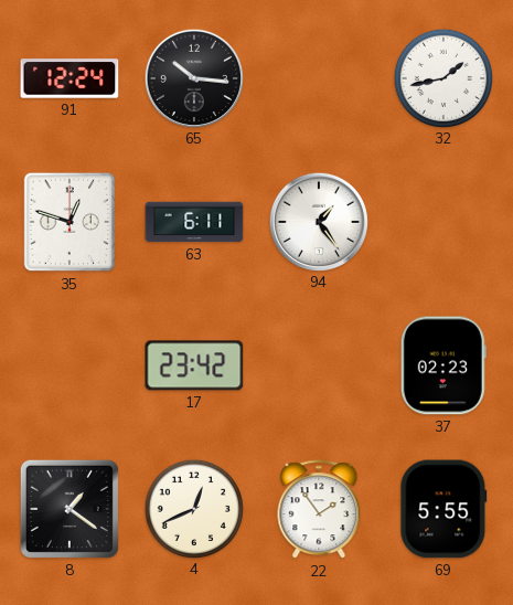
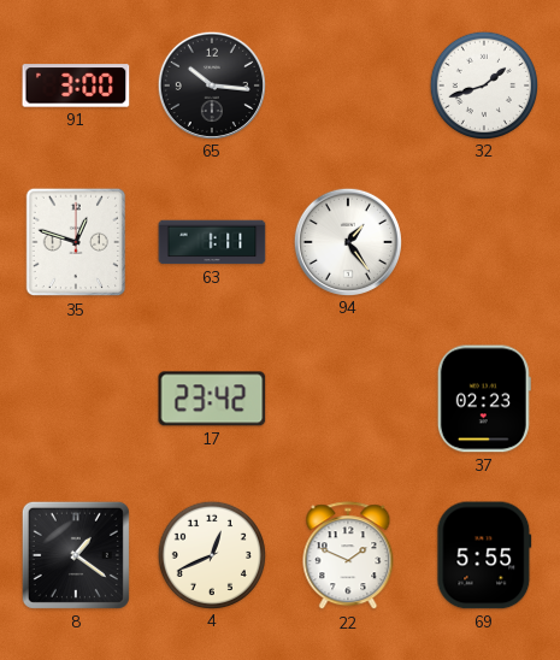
91: 12:24 -> 3:00 (76, 86)
32: 1:43 -> 1:42 (483, 84)
63: 6:11 -> 1:11 (212, 242)
22: 1:54 -> 1:49 (348, 556)
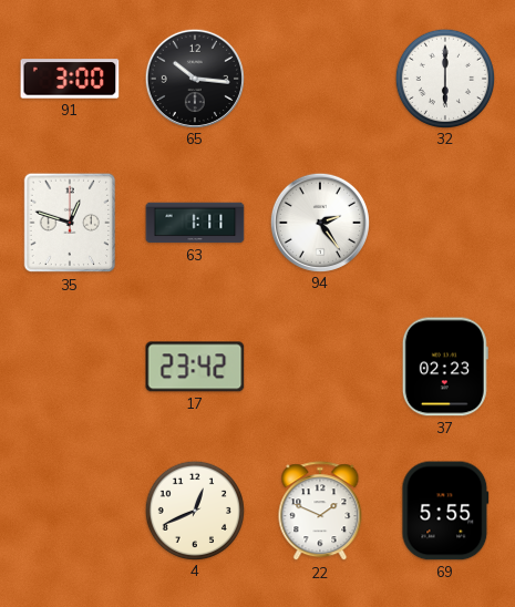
32: 1:42 -> 6:00 (444, 78)
94: 1:24 -> 2:24 (319, 222)
8: 1:21 -> none (76, 555)
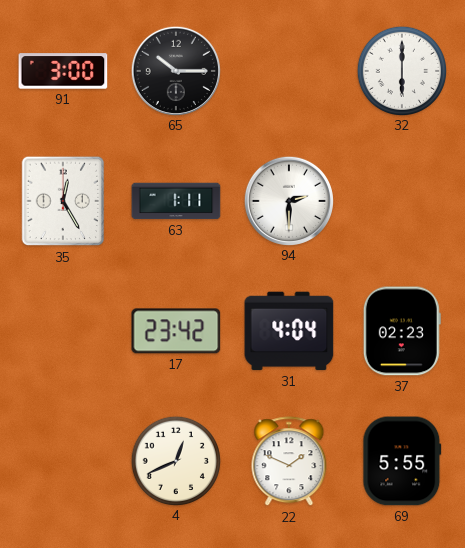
65: 10:16 -> 10:15 (175, 70)
35: 12:48 -> 12:25 (63, 201)
94: 2:24 -> 2:30 (288, 200)
31: none -> 4:04 (289, 331)
